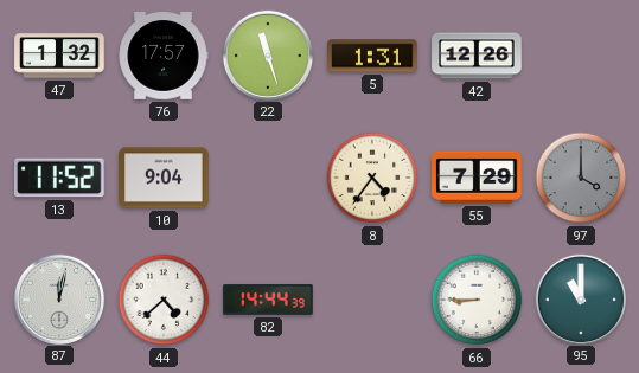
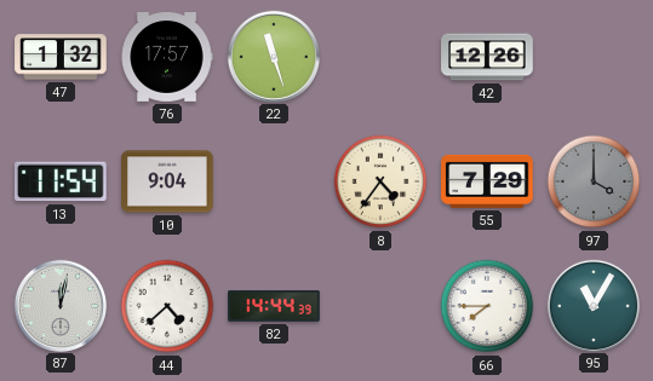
5: 1:31 -> none (372, 56)
13: 11:52 -> 11:54 (62, 181)
66: 8:45 -> 7:45 (487, 306)
95: 11:00 -> 11:05 (592, 305)
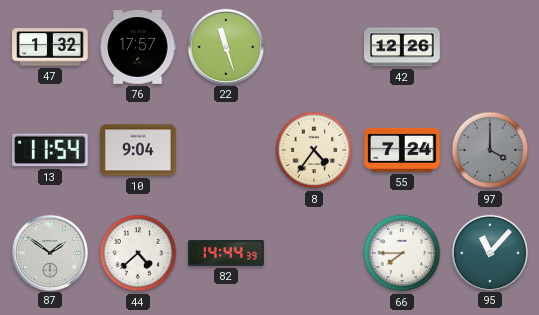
55: 7:29 -> 7:24 (402, 150)
87: 12:02 -> 1:51 (49, 252)
95: 11:05 -> 11:07 (489, 252)
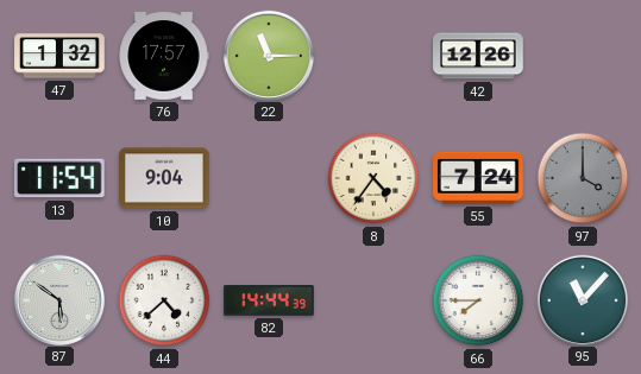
22: 11:27 -> 11:15 (268, 55)
87: 1:51 -> 5:51 (58, 299)
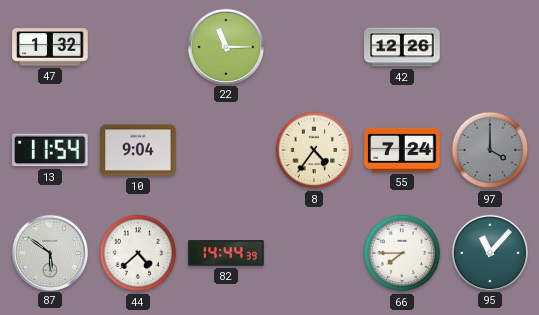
76: 17:57 -> none (164, 57)
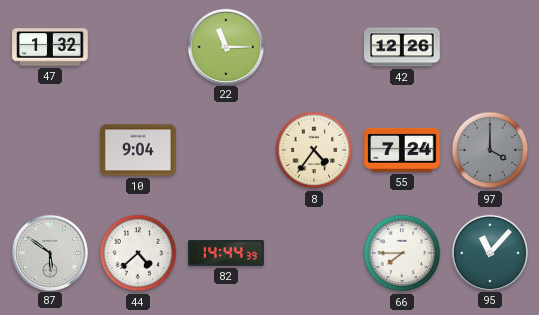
13: 11:54 -> none (51, 150)
